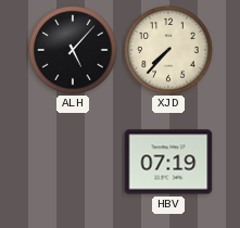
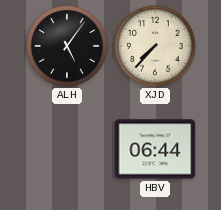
ALH: 5:07 -> 5:06 (67, 46)
HBV: 07:19 -> 06:44 (155, 149)
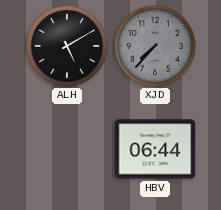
ALH: 5:06 -> 5:10 (67, 46)
XJD dial: cream -> grey (155, 46)
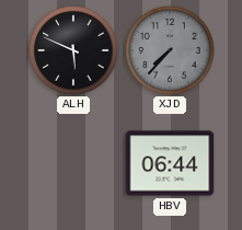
ALH: 5:10 -> 5:49 (73, 50)
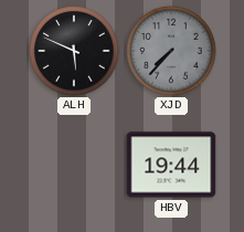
HBV: 06:44 -> 19:44 (171, 165)
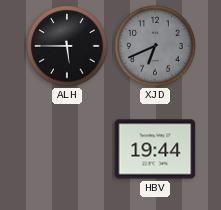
ALH: 5:49 -> 5:45 (67, 46)
XJD: 7:37 -> 6:41 (155, 46)
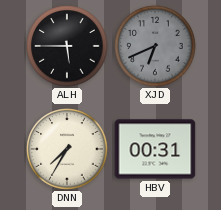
DNN: none -> 7:35 (67, 149)
HBV: 19:44 -> 00:31 (155, 149)
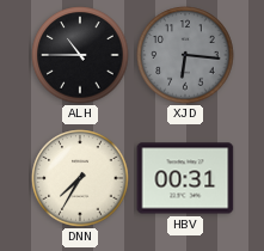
ALH: 5:45 -> 10:45 (80, 55)
XJD: 6:41 -> 6:16 (185, 55)
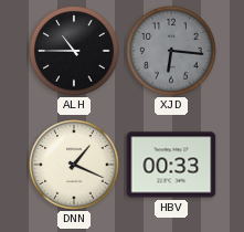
DNN: 7:35 -> 1:19 (74, 165)
HBV: 00:31 -> 00:33 (171, 165)
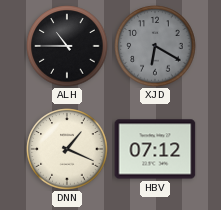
XJD: 6:16 -> 6:20 (155, 46)
HBV: 00:33 -> 07:12 (155, 149)
